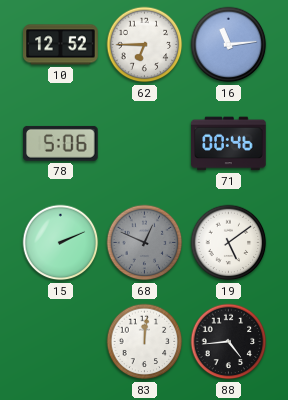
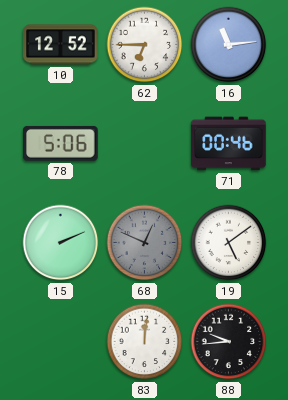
88: 4:44 -> 9:44 (229, 342)
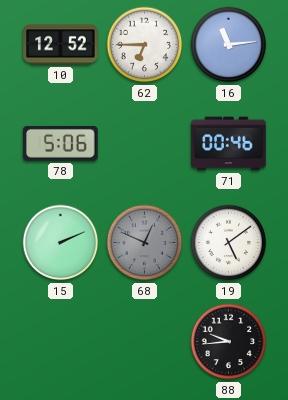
83: 12:01 -> none (145, 342)
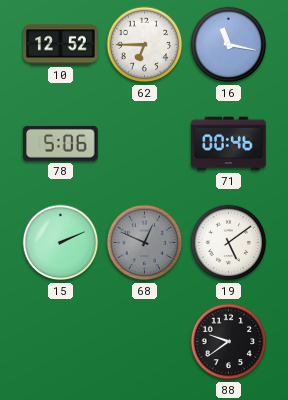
16: 11:14 -> 11:17 (229, 45)
88: 9:44 -> 9:39 (229, 342)
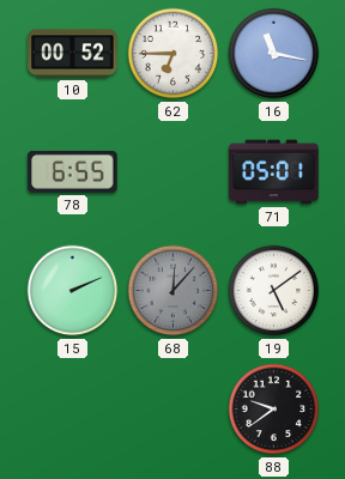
10: 12:52 -> 00:52 (73, 54)
78: 5:06 -> 6:55 (73, 171)
71: 00:46 -> 05:01 (274, 172)
68: 12:49 -> 12:07 (174, 291)
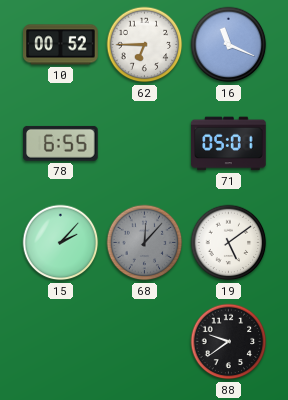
16: 11:17 -> 11:19 (229, 45)
15: 2:11 -> 2:07 (61, 243)
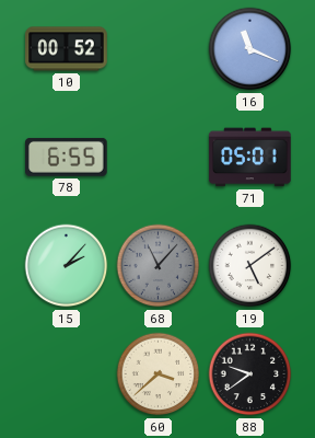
62: 6:45 -> none (145, 45)
68: 12:07 -> 11:07 (159, 266)
60: none -> 3:38 (159, 374)
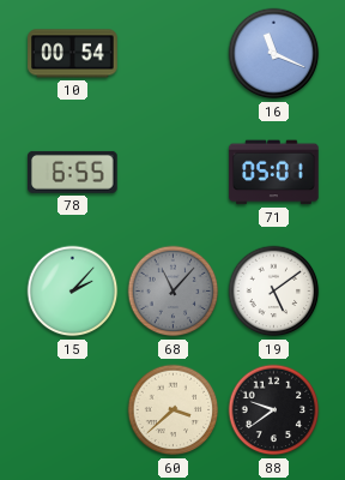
10: 00:52 -> 00:54 (73, 54)
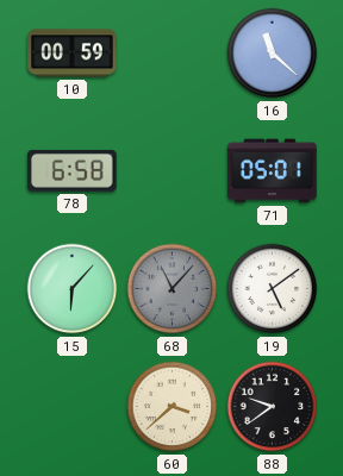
10: 00:54 -> 00:59 (73, 54)
16: 11:19 -> 11:22 (273, 54)
78: 6:55 -> 6:58 (73, 170)
15: 2:07 -> 6:07 (73, 289)
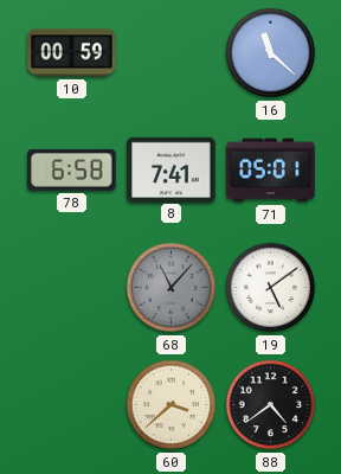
8: none -> 7:41 (172, 169)
15: 6:07 -> none (73, 289)
88: 9:39 -> 4:39 (271, 405)
